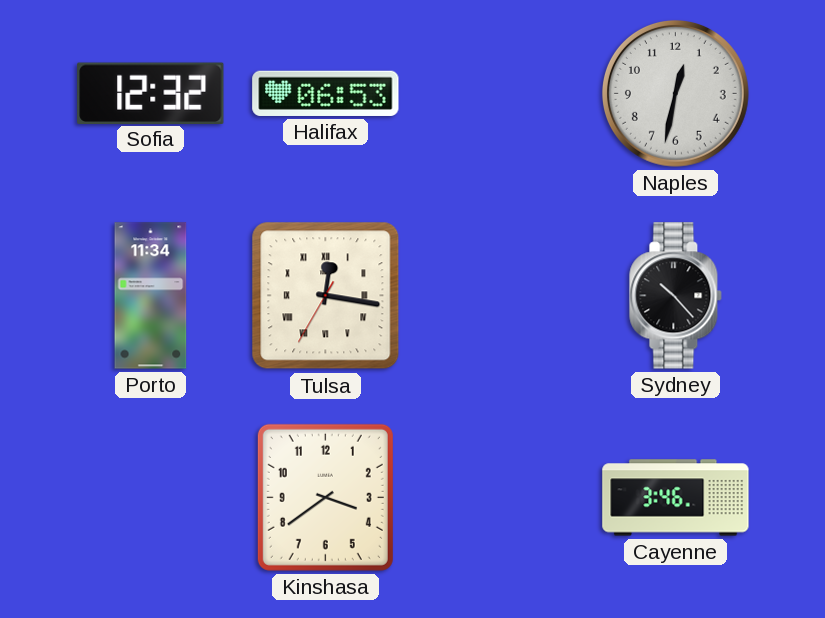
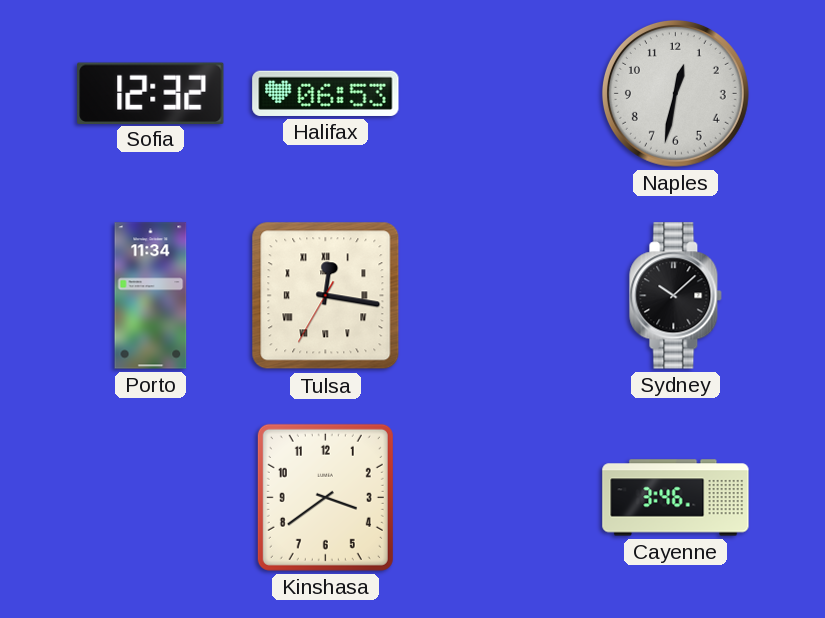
Sydney: 10:23 -> 10:08 (676, 296)
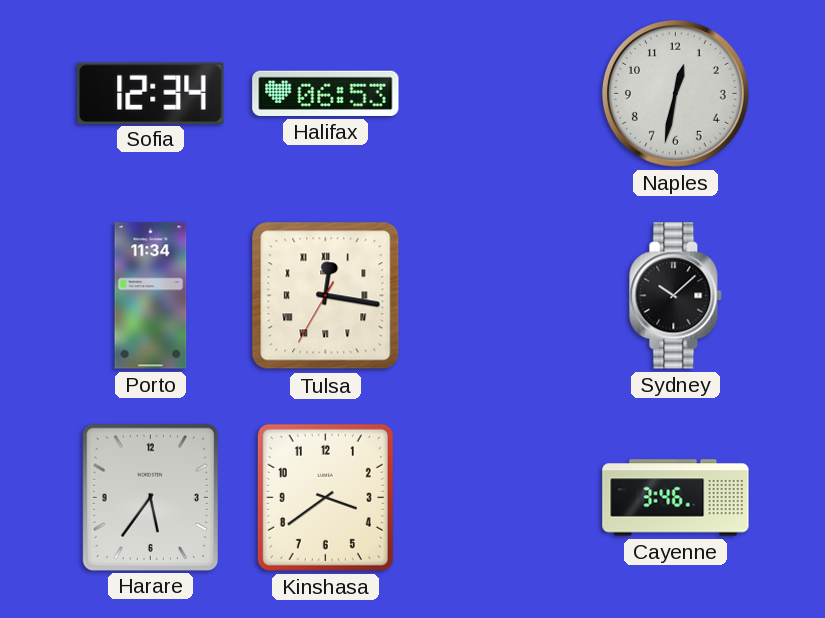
Sofia: 12:32 -> 12:34 (151, 93)
Harare: none -> 5:36 (150, 497)
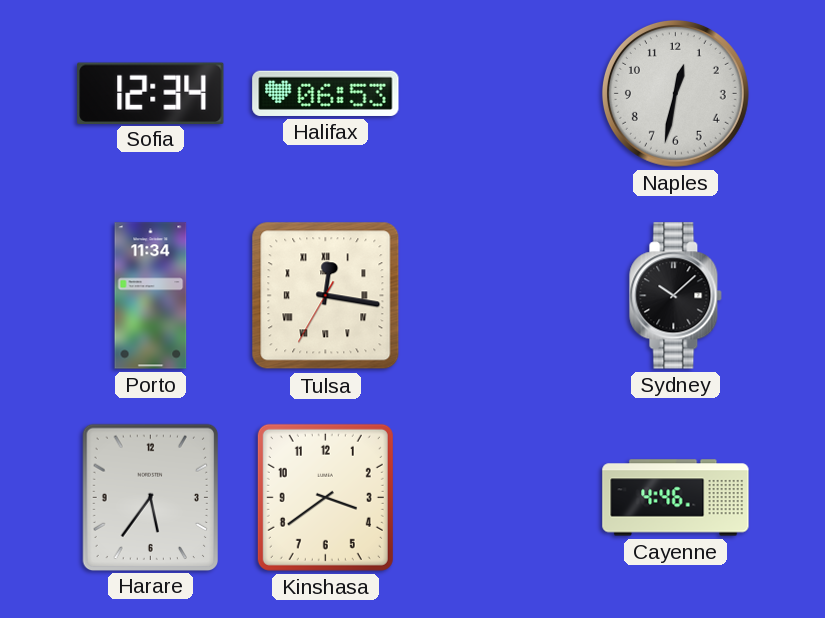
Cayenne: 3:46 -> 4:46 (676, 498)
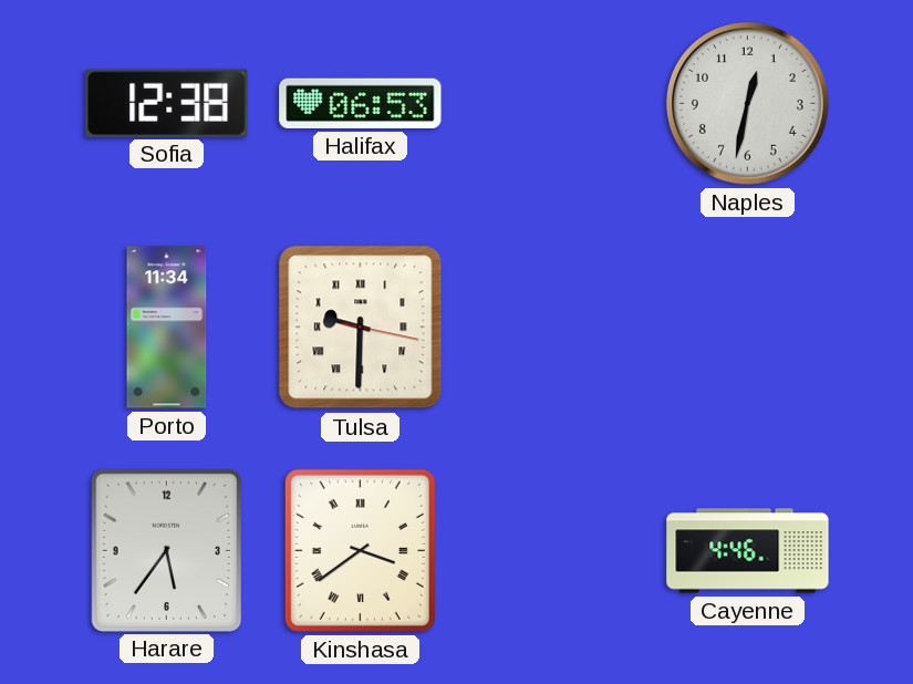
Sofia: 12:34 -> 12:38 (167, 103)
Tulsa: 12:16 -> 9:30 (361, 328)
Sydney: 10:08 -> none (676, 296)
Kinshasa numerals: Arabic -> Roman (360, 550)
